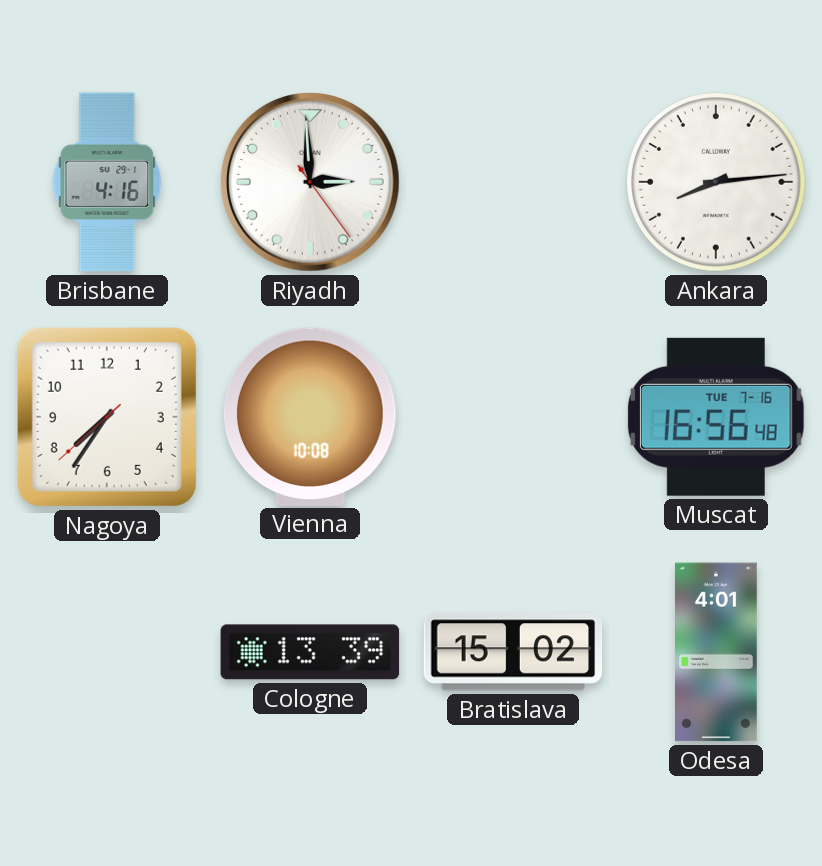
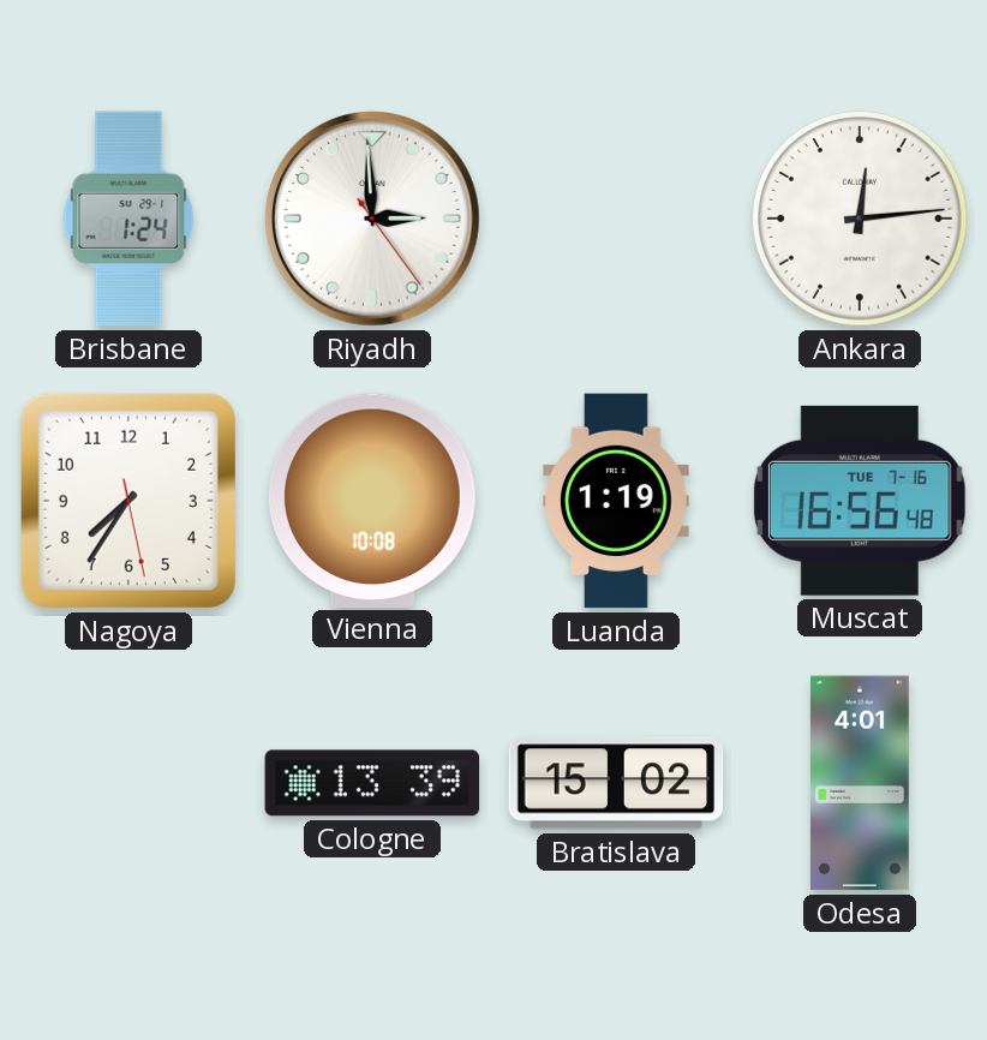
Brisbane: 4:16 -> 1:24 (128, 219)
Ankara: 8:14 -> 12:14 (860, 219)
Nagoya: 7:35:38 -> 7:35:28 (128, 501)
Luanda: none -> 1:19 (616, 501)
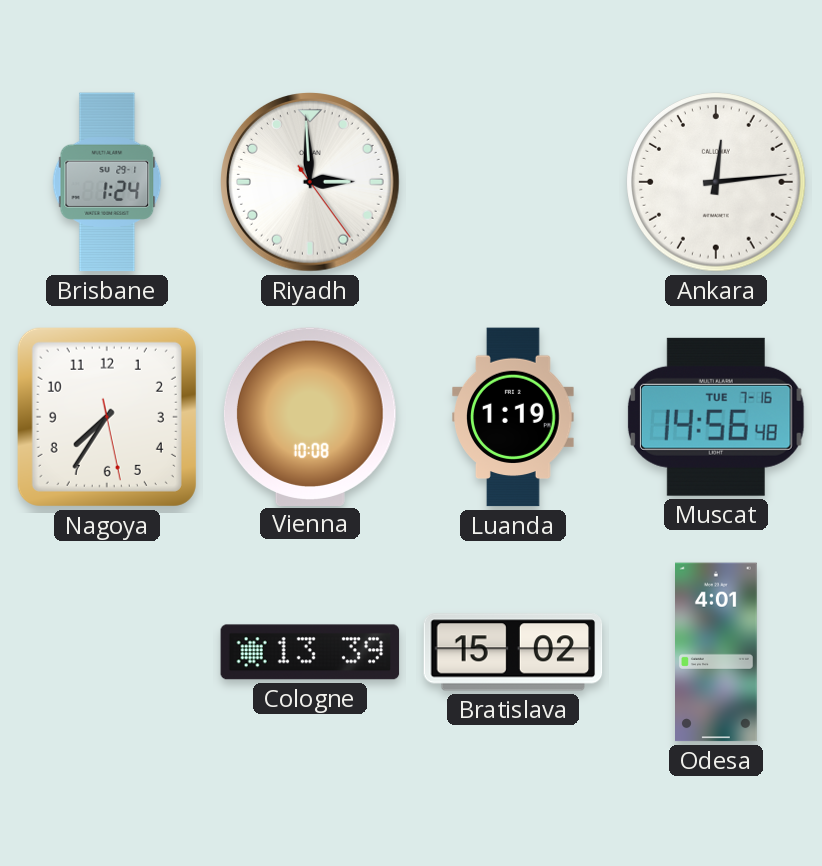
Muscat: 16:56 -> 14:56 (716, 417)
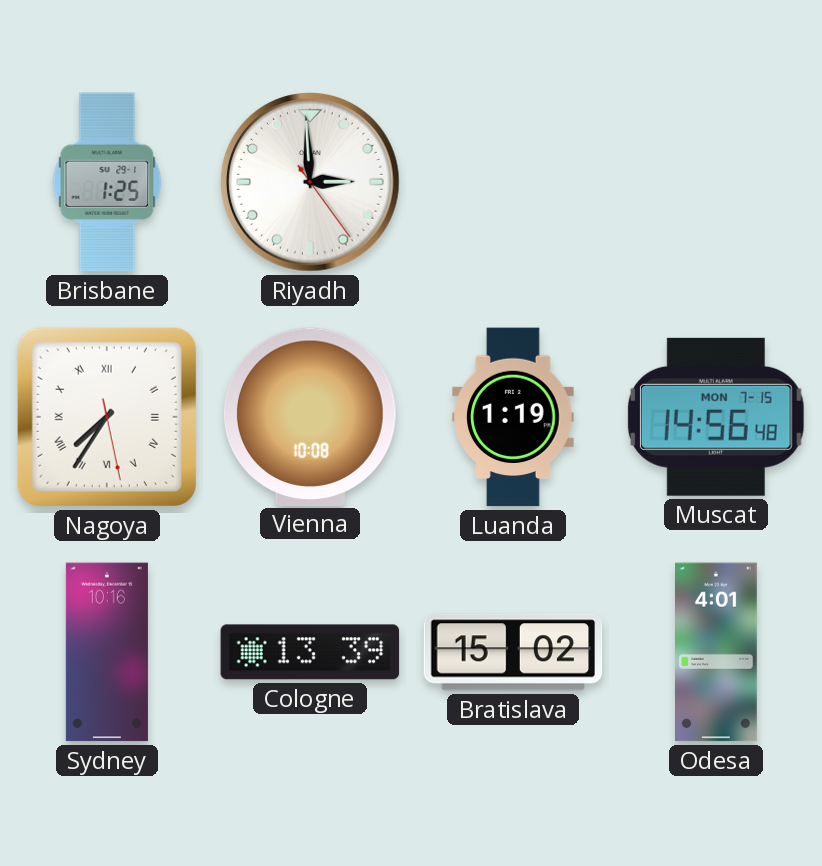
Brisbane: 1:24 -> 1:25 (107, 182)
Ankara: 12:14 -> none (716, 182)
Nagoya numerals: Arabic -> Roman (107, 417)
Muscat date: TUE 7-16 -> MON 7-15 (716, 417)
Sydney: none -> 10:16 (107, 652)
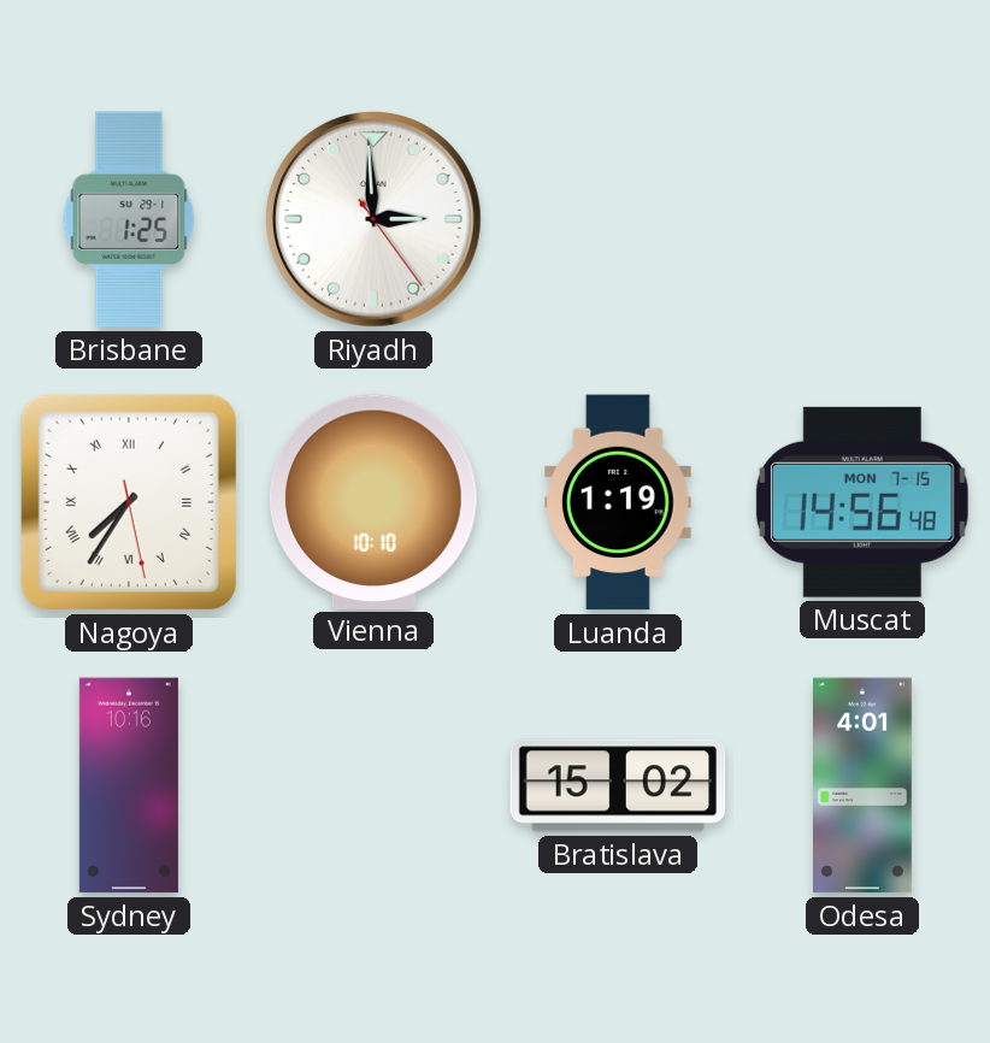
Vienna: 10:08 -> 10:10 (373, 501)
Cologne: 13:39 -> none (310, 652)
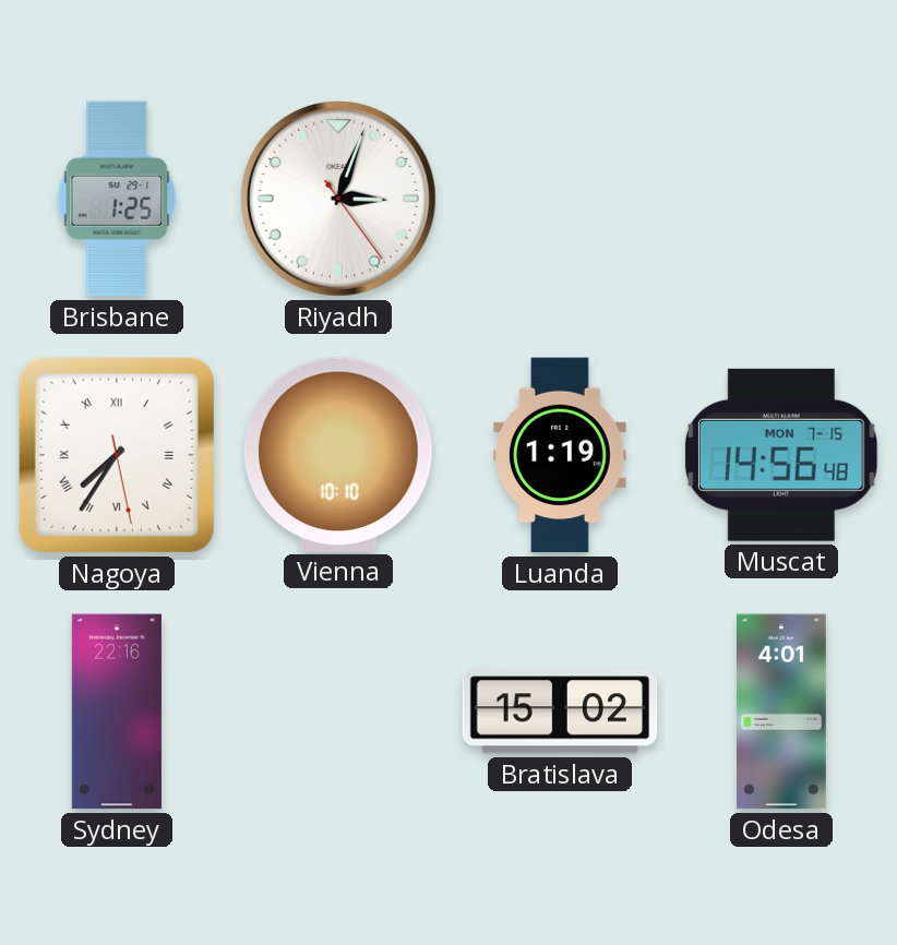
Riyadh: 2:59 -> 3:03 (339, 200)
Sydney: 10:16 -> 22:16 (117, 711)
